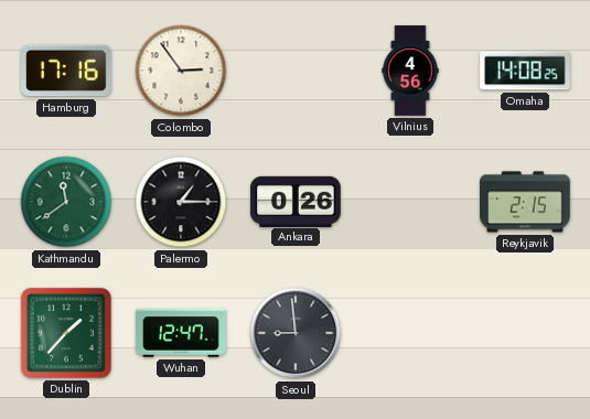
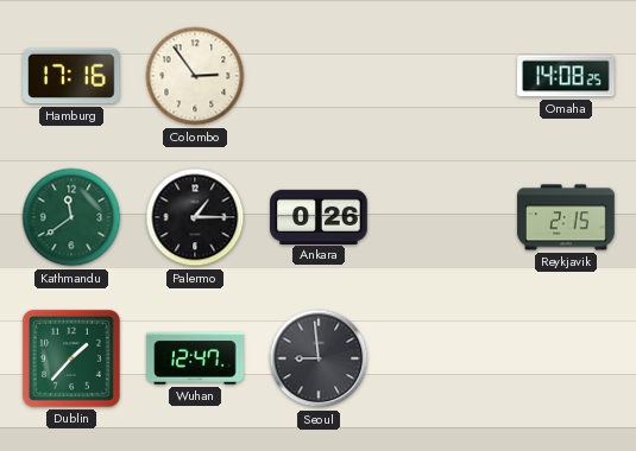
Vilnius: 4:56 -> none (410, 71)
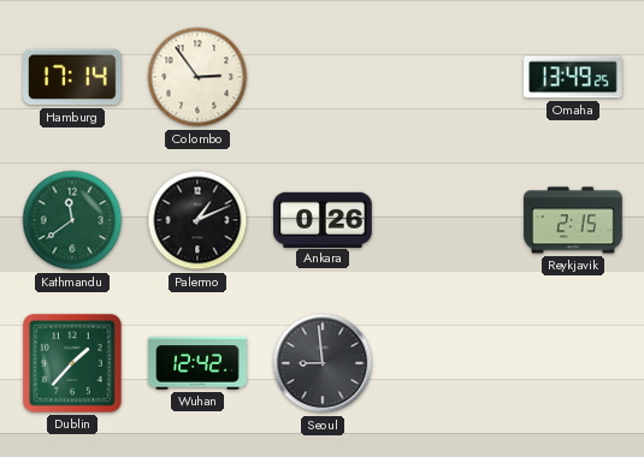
Hamburg: 17:16 -> 17:14 (72, 77)
Omaha: 14:08 -> 13:49 (573, 77)
Palermo: 1:15 -> 1:11 (197, 220)
Wuhan: 12:47 -> 12:42 (197, 363)
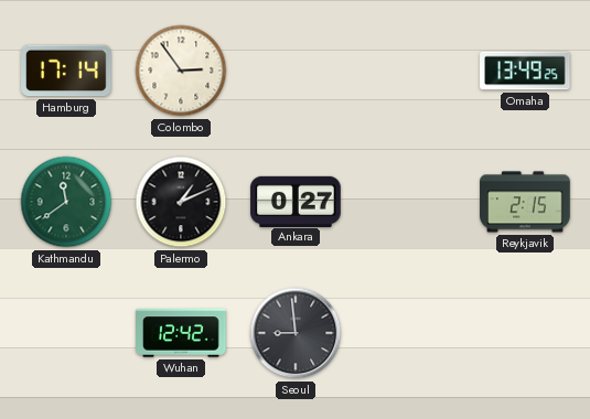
Ankara: 0:26 -> 0:27 (296, 201)
Dublin: 1:37 -> none (72, 363)
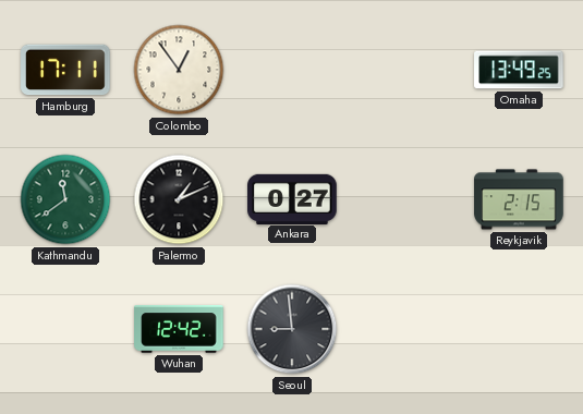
Hamburg: 17:14 -> 17:11 (65, 70)
Colombo: 2:54 -> 12:54 (179, 70)
